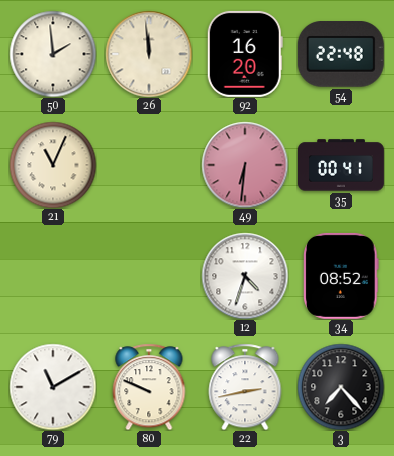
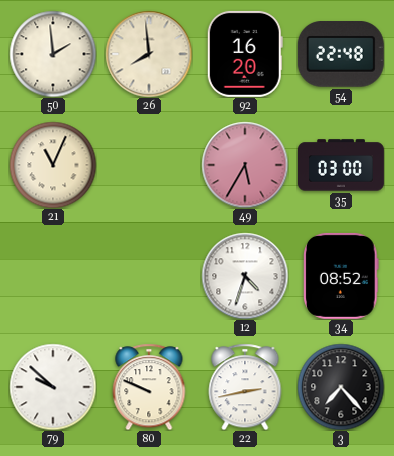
26: 11:59 -> 7:59 (149, 54)
49: 6:31 -> 5:35 (245, 165)
35: 00:41 -> 03:00 (341, 165)
79: 11:10 -> 9:52 (53, 387)
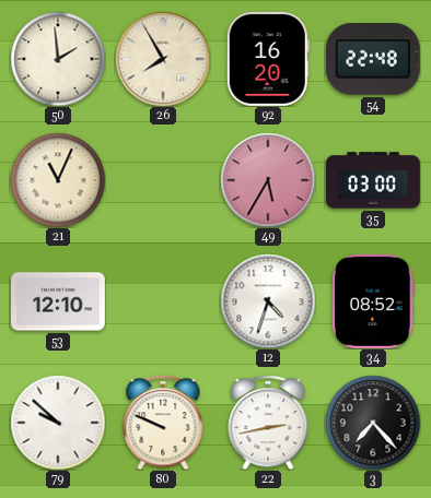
26: 7:59 -> 7:55 (163, 59)
53: none -> 12:10 (58, 301)
